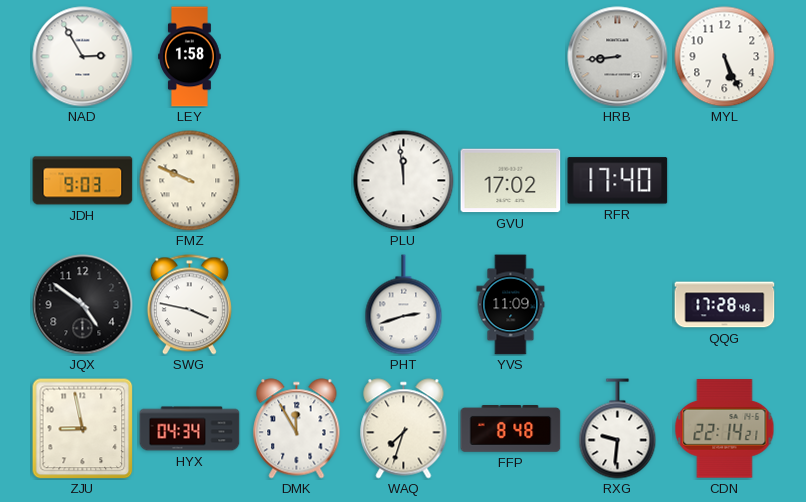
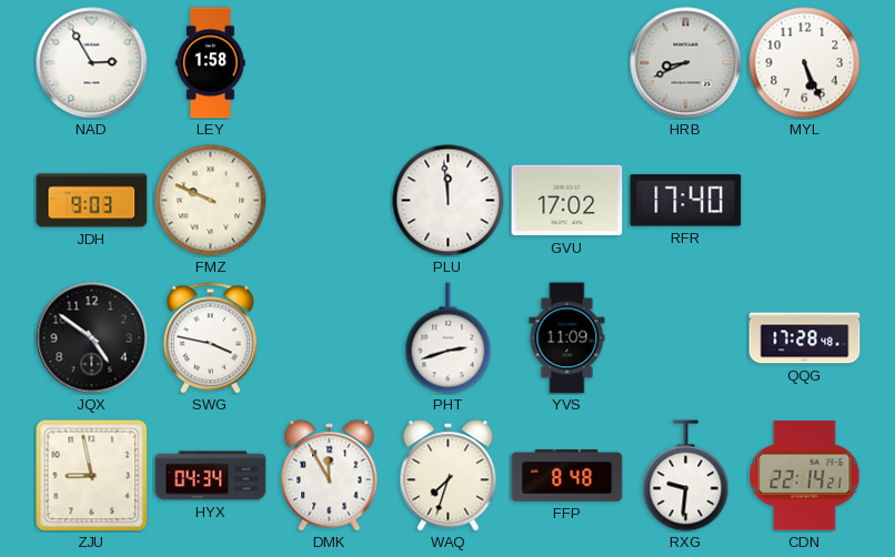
HRB: 8:44 -> 8:41 (686, 63)
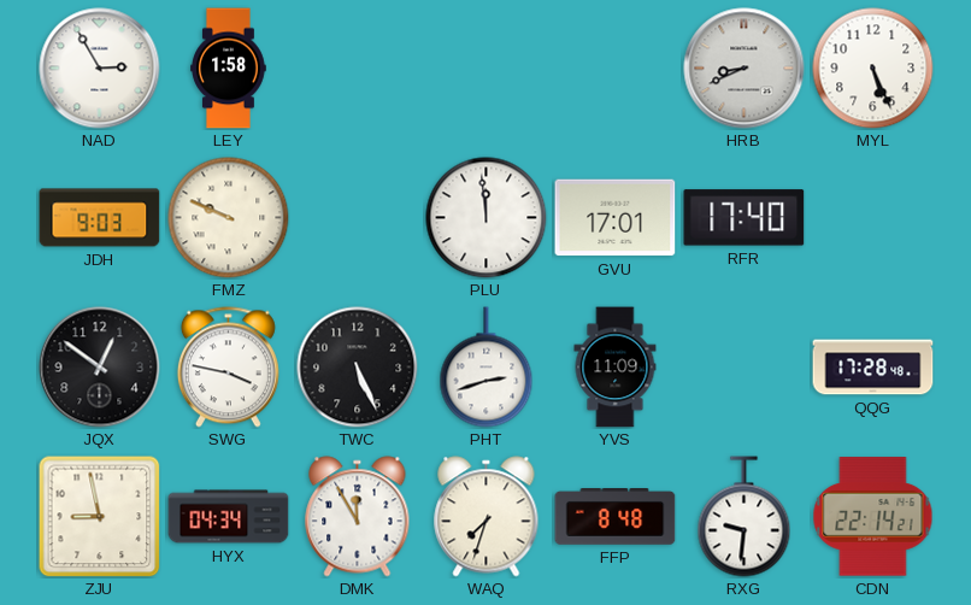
GVU: 17:02 -> 17:01 (616, 218)
JQX: 4:51 -> 12:51 (100, 368)
TWC: none -> 5:26 (358, 368)
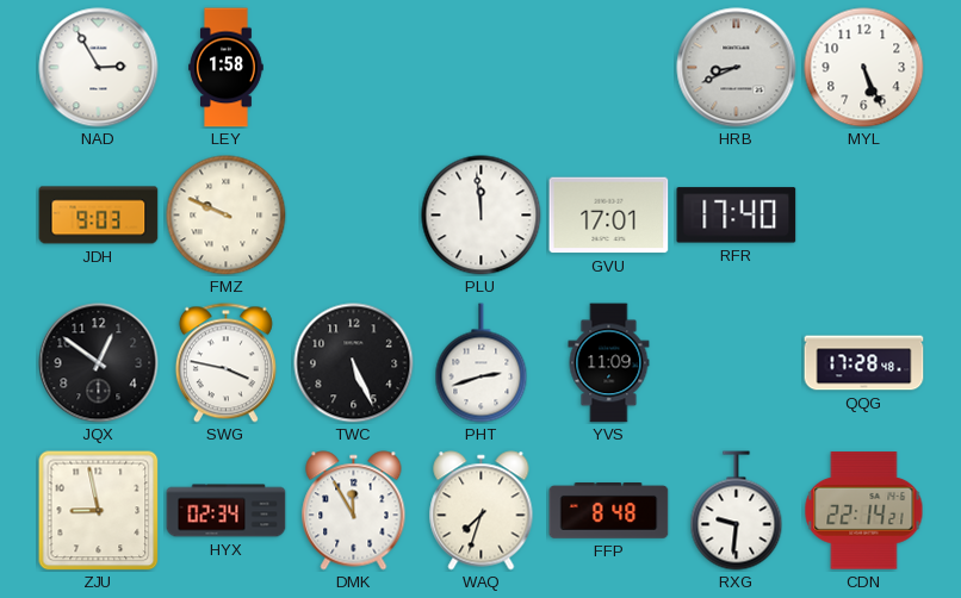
HYX: 04:34 -> 02:34 (227, 511)
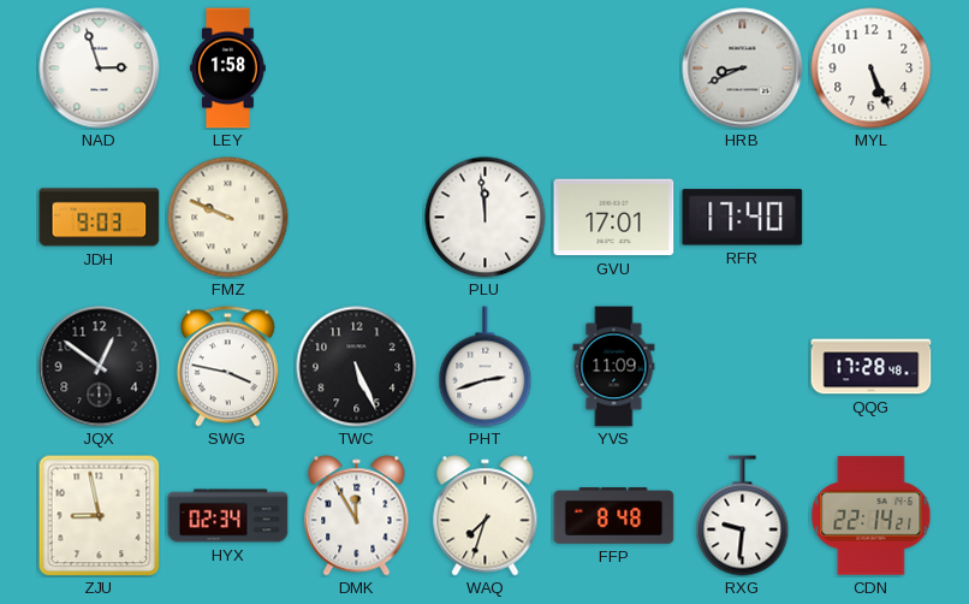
NAD: 2:55 -> 2:57 (100, 69)
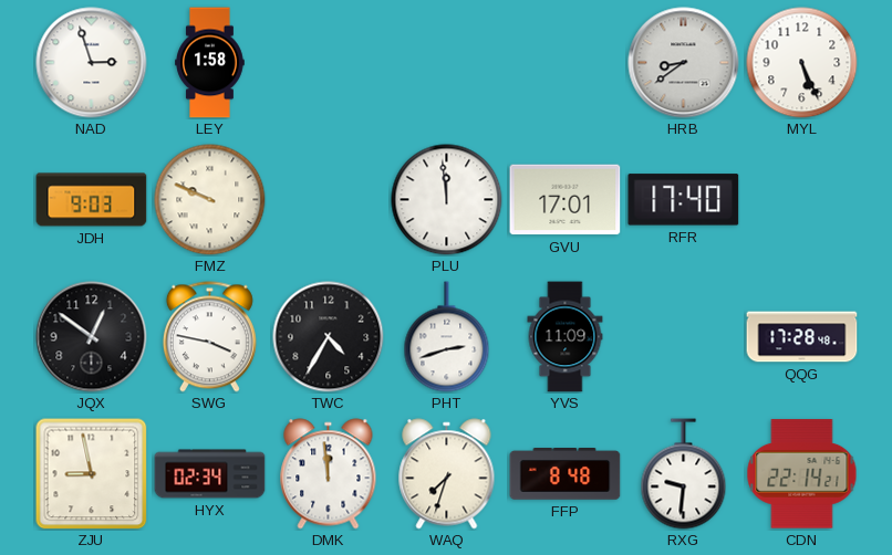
HRB: 8:41 -> 8:39 (684, 63)
TWC: 5:26 -> 4:35 (329, 337)
DMK: 11:55 -> 11:59 (329, 474)
